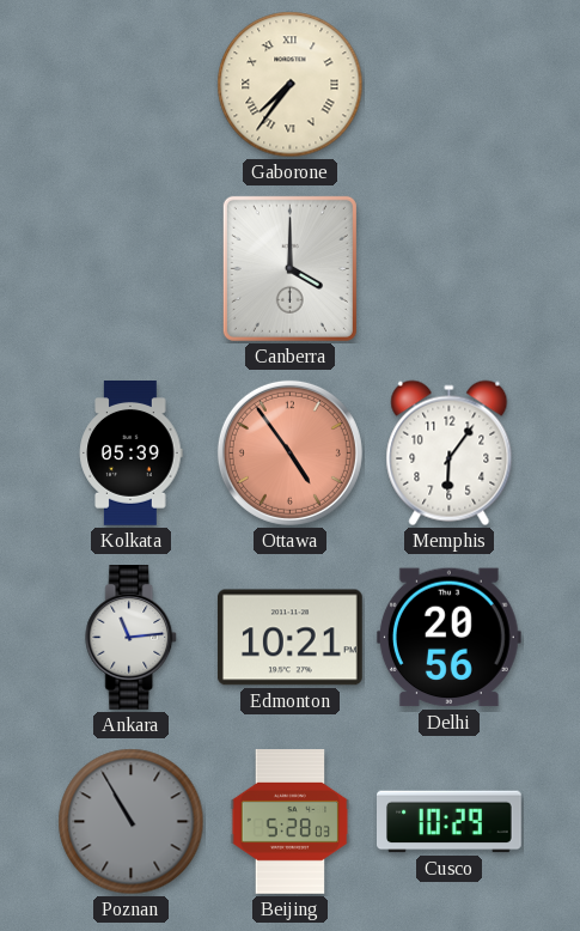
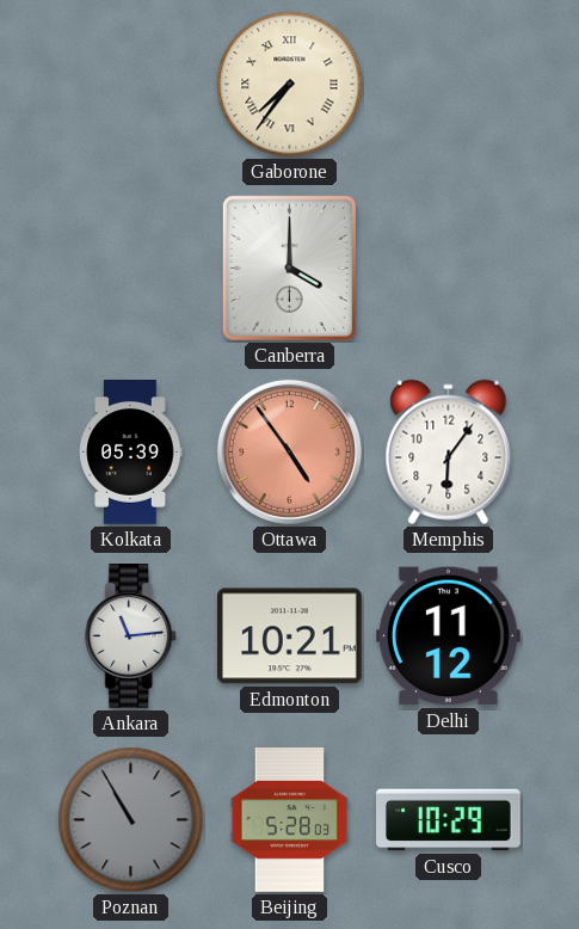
Delhi: 20:56 -> 11:12 (448, 636)
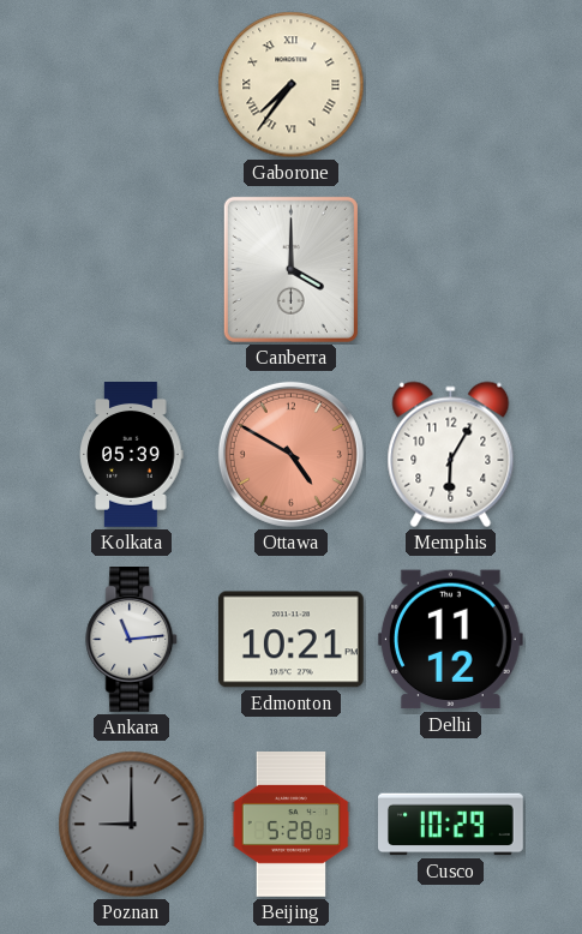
Ottawa: 4:54 -> 4:50 (290, 454)
Memphis: 6:06 -> 6:05 (451, 455)
Poznan: 10:55 -> 9:00 (132, 825)
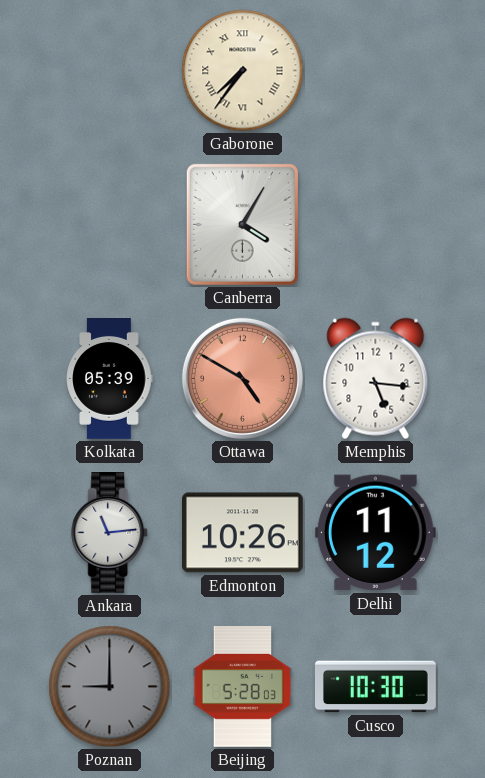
Canberra: 4:00 -> 4:05 (242, 224)
Memphis: 6:05 -> 5:16 (376, 379)
Edmonton: 10:21 -> 10:26 (242, 533)
Cusco: 10:29 -> 10:30 (376, 687)
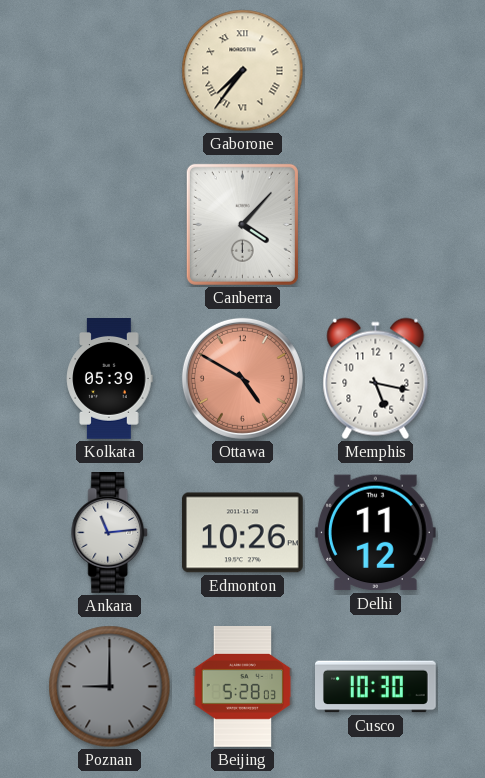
Canberra: 4:05 -> 4:07 (242, 224)
Memphis: 5:16 -> 5:17 (376, 379)
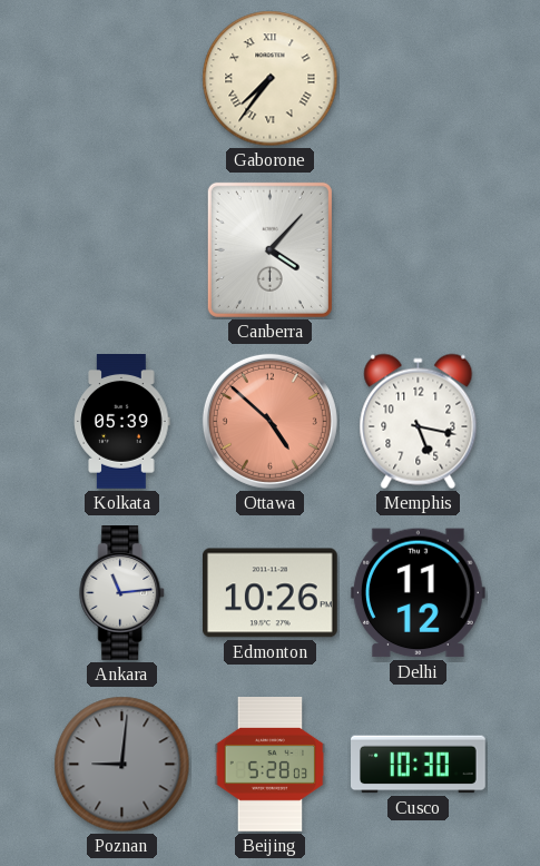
Ottawa: 4:50 -> 4:52 (269, 421)
Poznan: 9:00 -> 9:01 (122, 765)
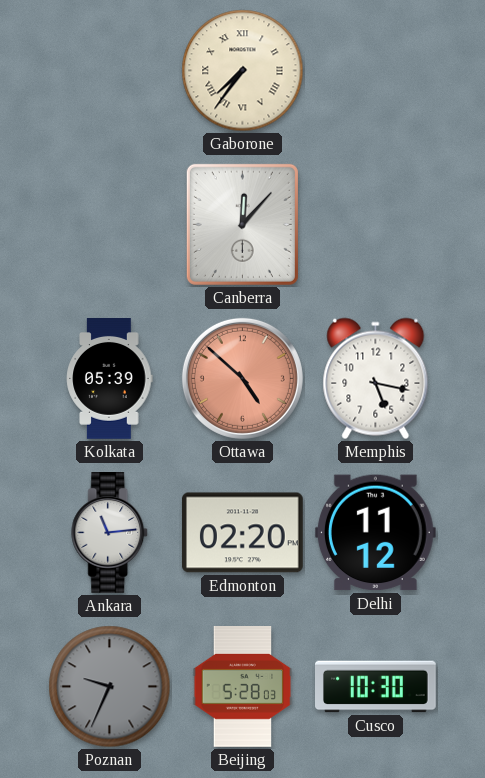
Canberra: 4:07 -> 12:07 (242, 224)
Edmonton: 10:26 -> 02:20 (242, 533)
Poznan: 9:01 -> 9:34 (110, 687)
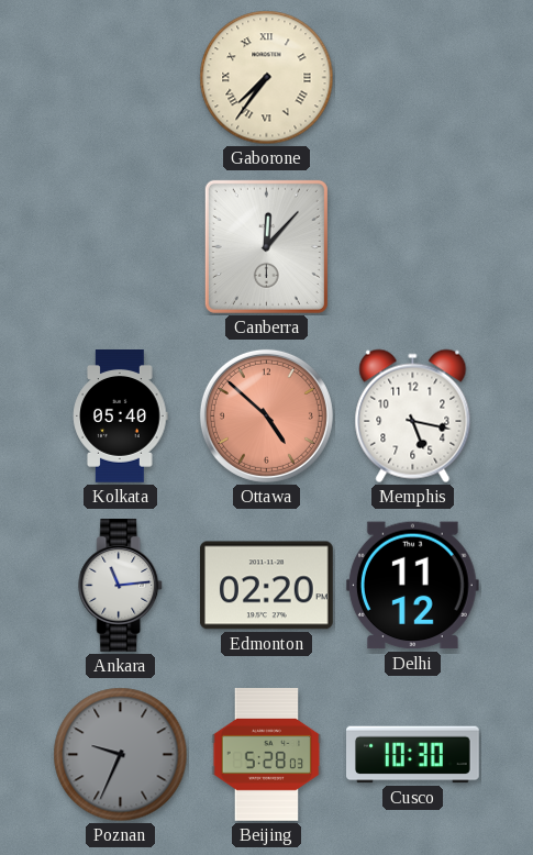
Kolkata: 05:39 -> 05:40 (121, 417)
